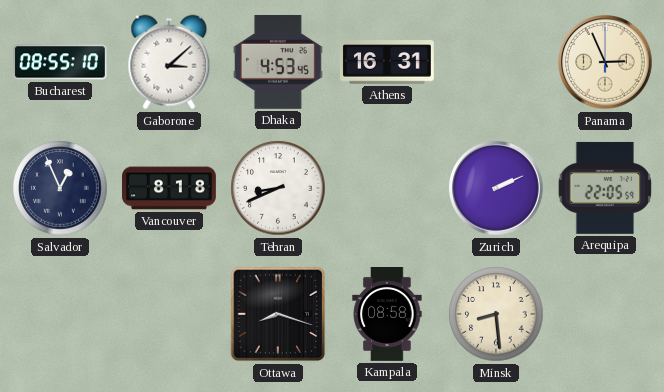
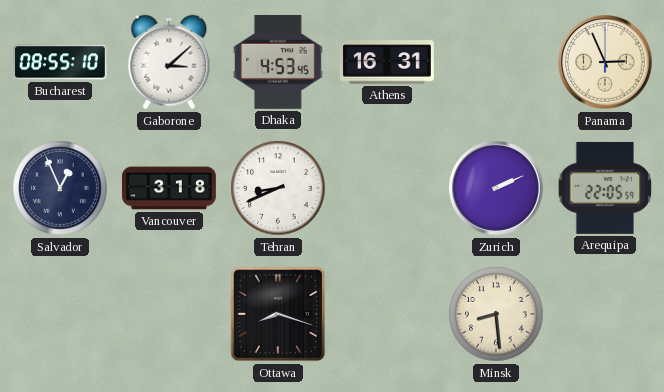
Vancouver: 8:18 -> 3:18 (170, 188)
Kampala: 08:58 -> none (387, 315)
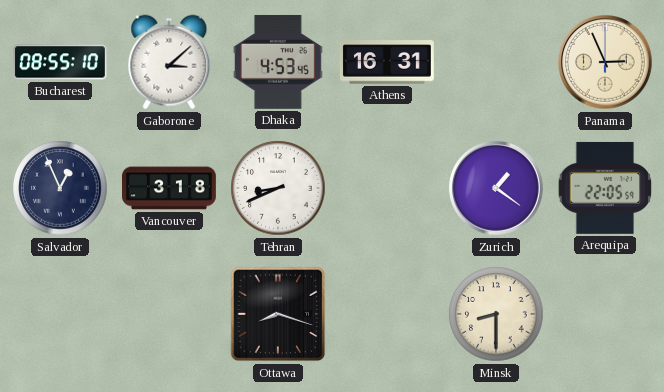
Zurich: 2:11 -> 1:21 (497, 189)
Minsk: 8:29 -> 8:30 (496, 314)
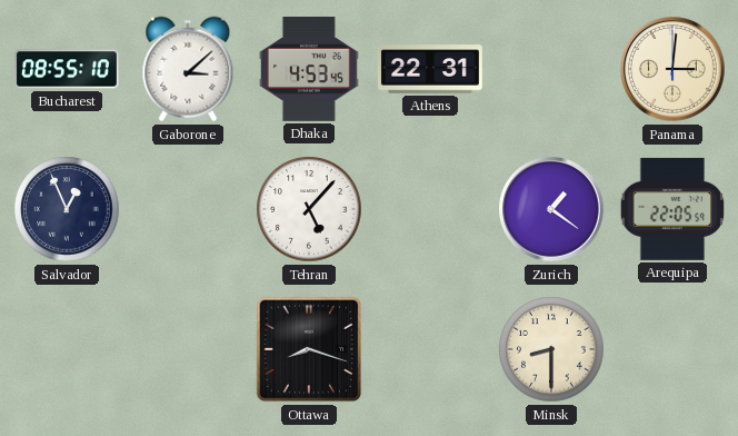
Athens: 16:31 -> 22:31 (430, 69)
Panama: 2:56 -> 3:01 (674, 70)
Vancouver: 3:18 -> none (170, 188)
Tehran: 8:41 -> 5:07 (309, 209)
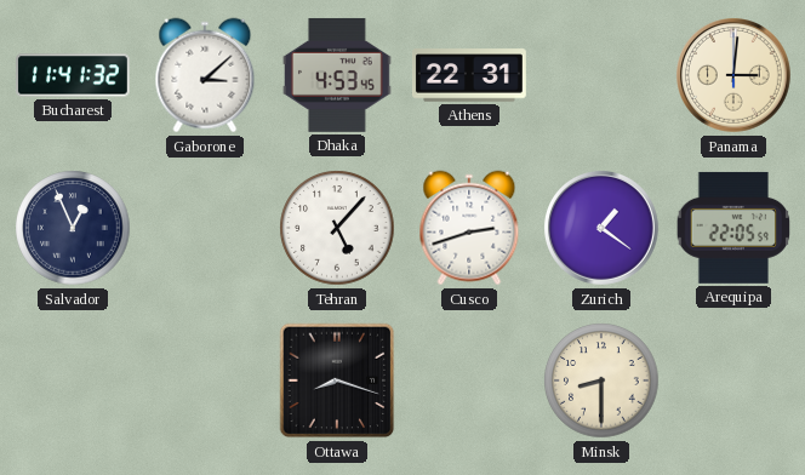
Bucharest: 08:55 -> 11:41 (74, 75)
Cusco: none -> 2:42 (469, 228)
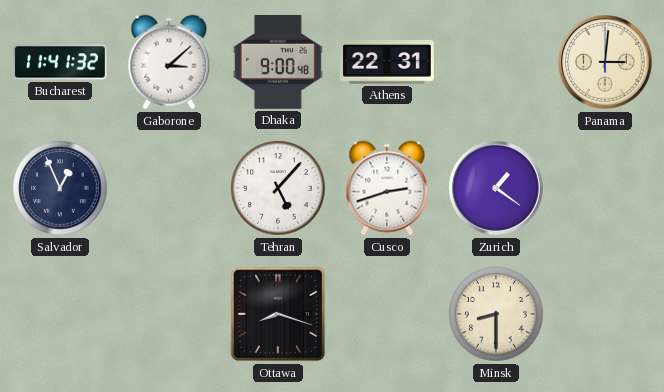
Dhaka: 4:53 -> 9:00 (278, 62)
Arequipa: 22:05 -> none (733, 228)
